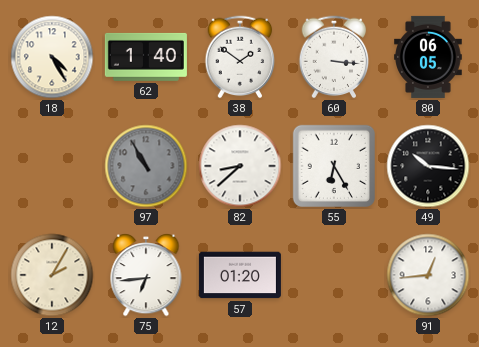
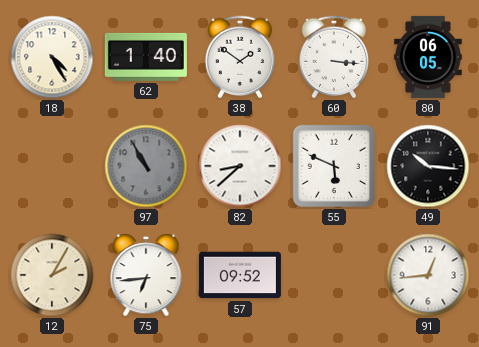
55: 6:25 -> 5:49 (334, 166)
57: 01:20 -> 09:52 (240, 275)
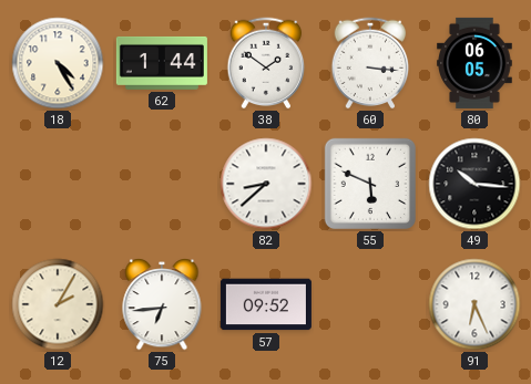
62: 1:40 -> 1:44 (162, 63)
97: 10:55 -> none (146, 166)
91: 12:44 -> 6:26 (474, 304)
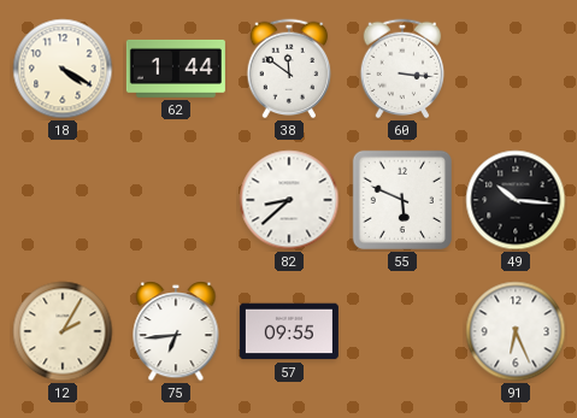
18: 4:25 -> 4:20 (63, 69)
38: 1:51 -> 11:51 (289, 69)
80: 06:05 -> none (474, 63)
57: 09:52 -> 09:55 (289, 331)
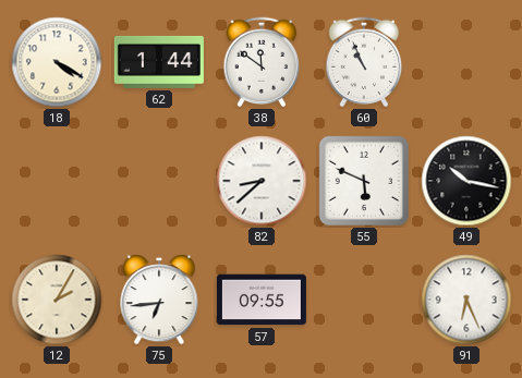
60: 3:16 -> 10:56 (364, 62)
49: 10:16 -> 10:17 (466, 181)
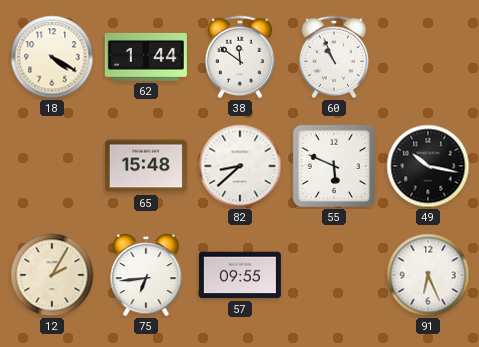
65: none -> 15:48 (146, 166)
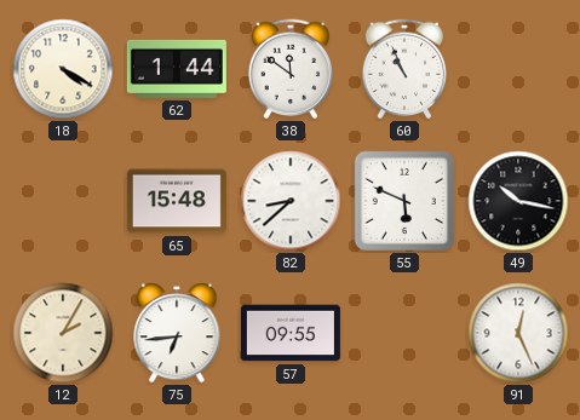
91: 6:26 -> 12:26 (518, 333)
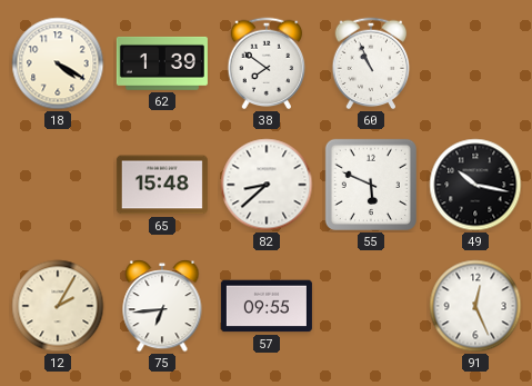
62: 1:44 -> 1:39 (162, 63)
38: 11:51 -> 7:51 (267, 63)
